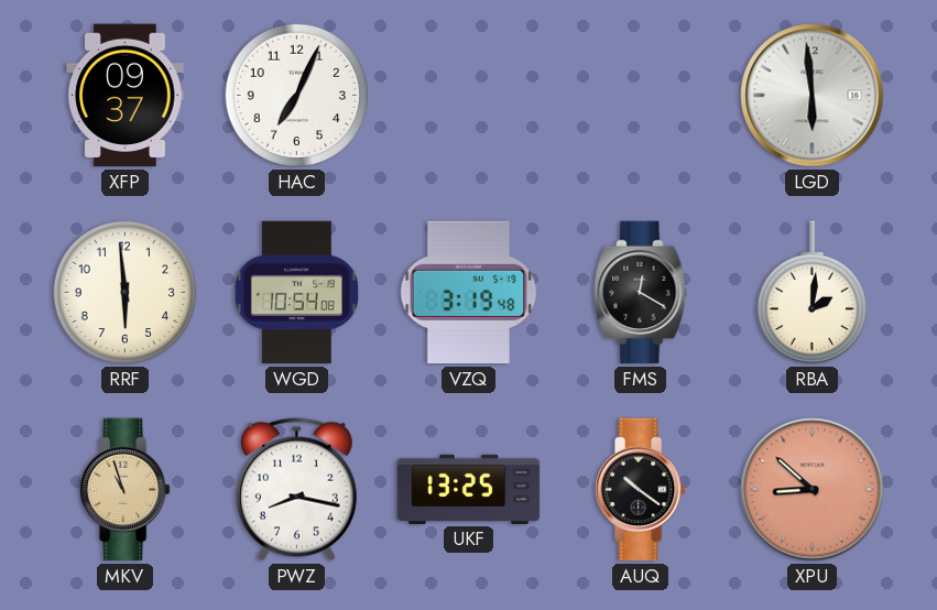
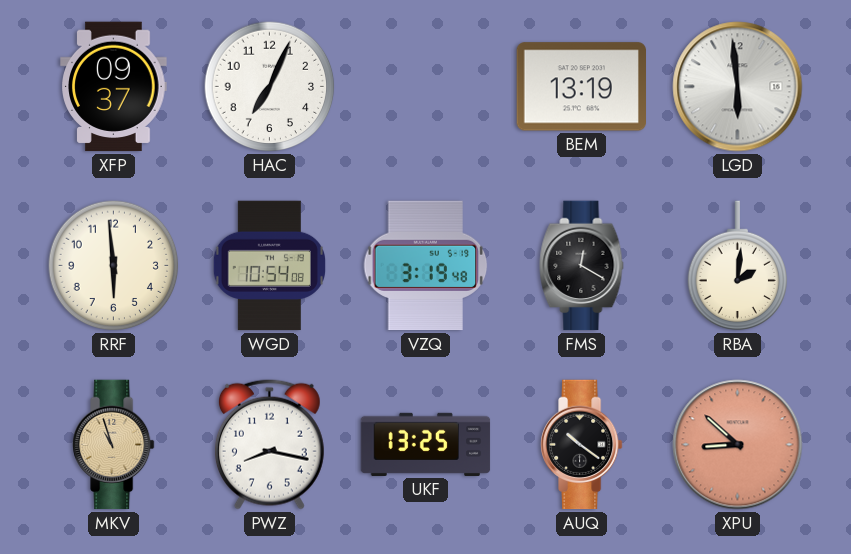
BEM: none -> 13:19 (581, 87)
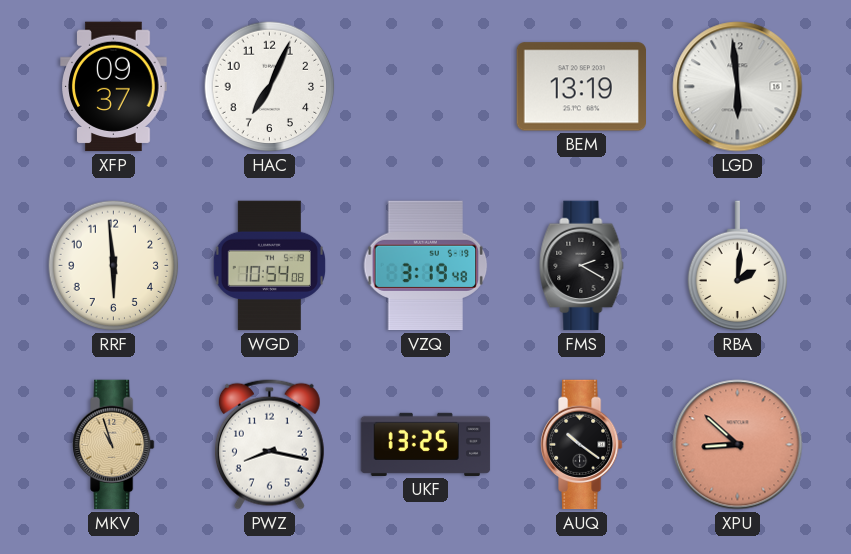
FMS: 12:20 -> 2:20 (582, 266)
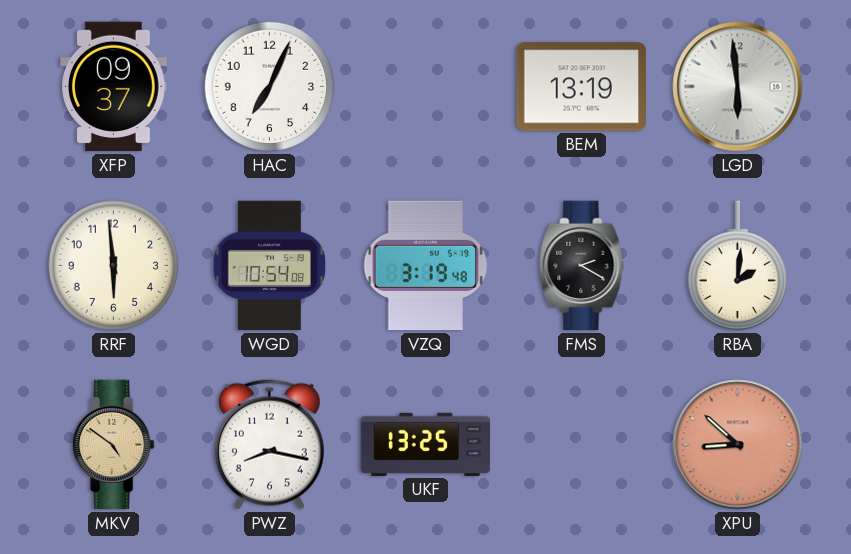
MKV: 10:57 -> 4:51 (114, 445)
AUQ: 10:21 -> none (582, 445)
